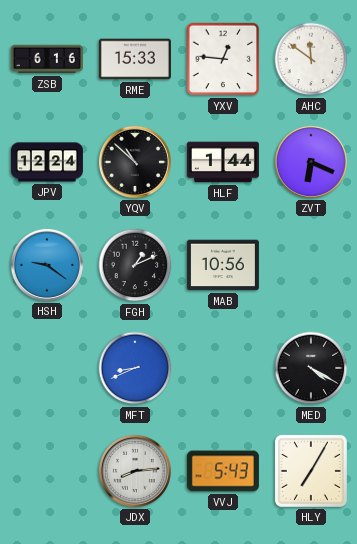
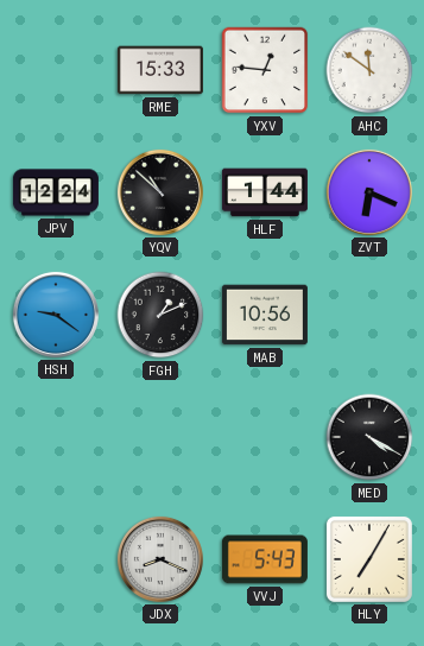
ZSB: 6:16 -> none (47, 59)
MFT: 8:41 -> none (135, 368)
JDX: 8:14 -> 8:19 (160, 559)
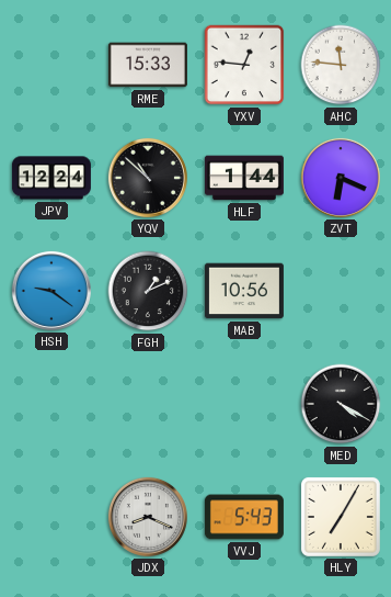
AHC: 11:51 -> 11:46 (341, 65)
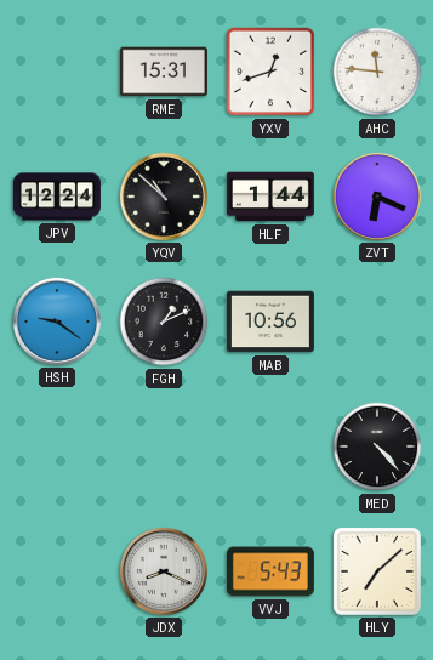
RME: 15:33 -> 15:31 (164, 72)
YXV: 12:46 -> 12:42 (270, 72)
MED: 4:20 -> 4:23 (377, 446)
HLY: 7:05 -> 7:08 (377, 571)
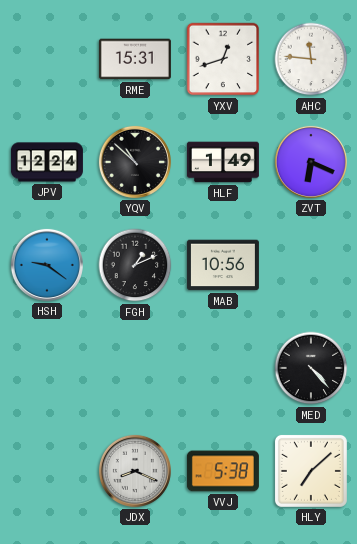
HLF: 1:44 -> 1:49 (223, 162)
VVJ: 5:43 -> 5:38 (223, 471)
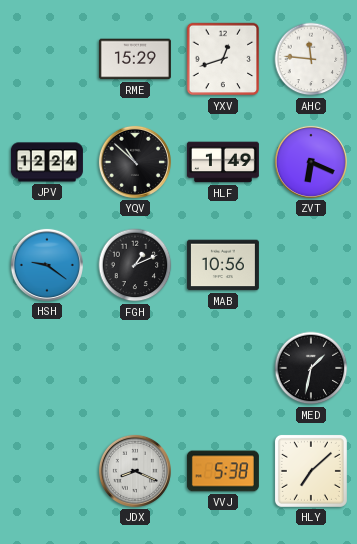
RME: 15:31 -> 15:29 (135, 59)
MED: 4:23 -> 1:32 (311, 368)
